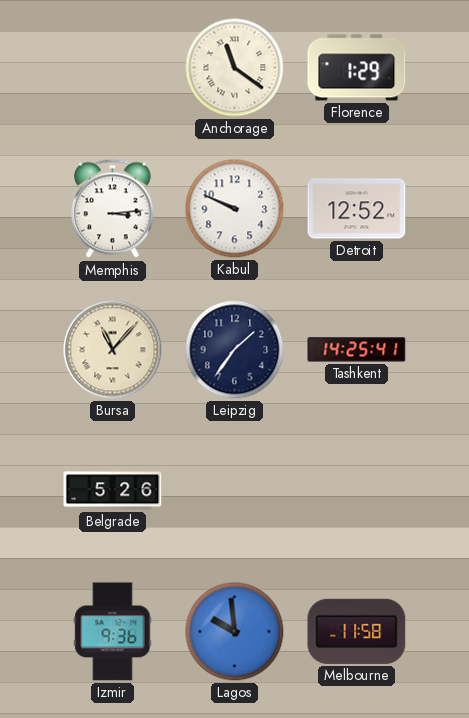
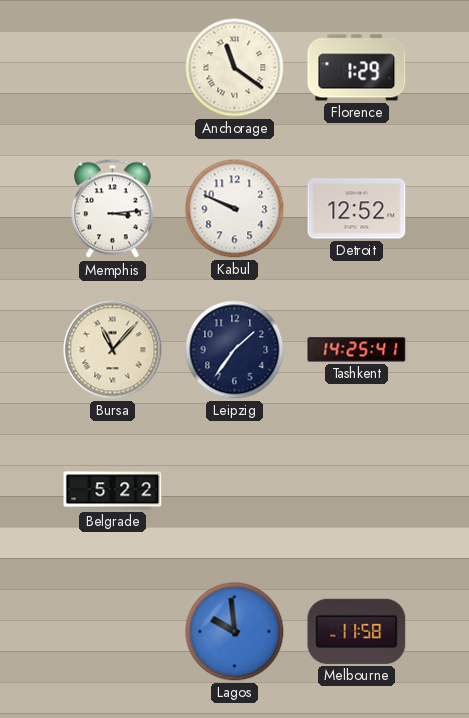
Belgrade: 5:26 -> 5:22 (113, 491)
Izmir: 9:36 -> none (113, 632)
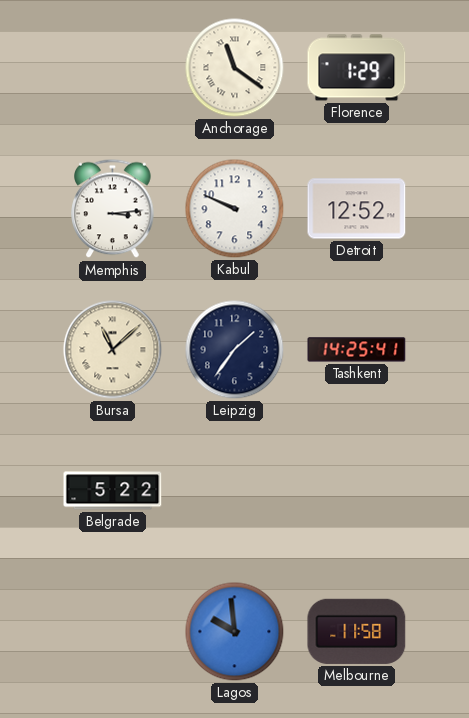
Bursa: 11:07 -> 11:08 (113, 350)
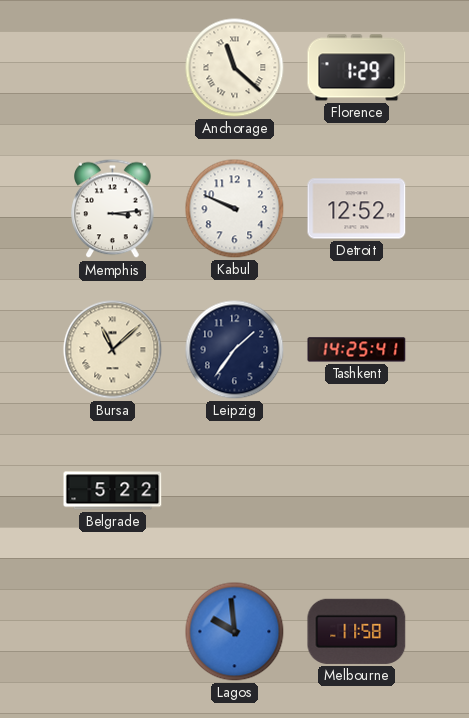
Anchorage: 11:21 -> 11:22 (235, 68)
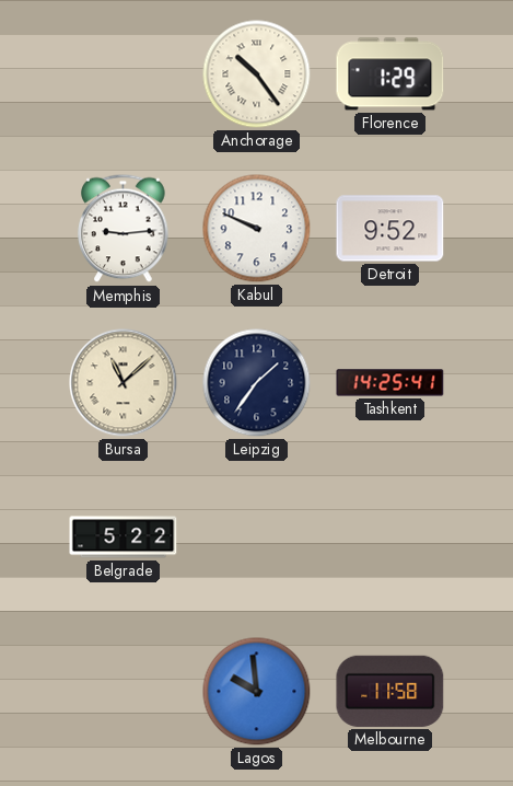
Anchorage: 11:22 -> 10:24 (257, 74)
Memphis: 3:14 -> 9:14 (124, 229)
Detroit: 12:52 -> 9:52 (390, 229)
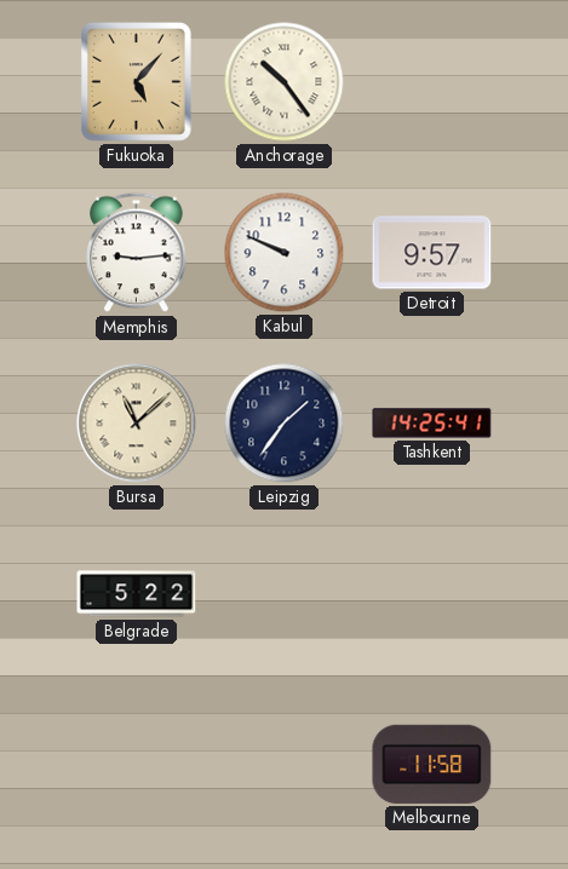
Fukuoka: none -> 5:07 (137, 82)
Florence: 1:29 -> none (390, 74)
Detroit: 9:52 -> 9:57 (432, 253)
Lagos: 9:59 -> none (257, 692)
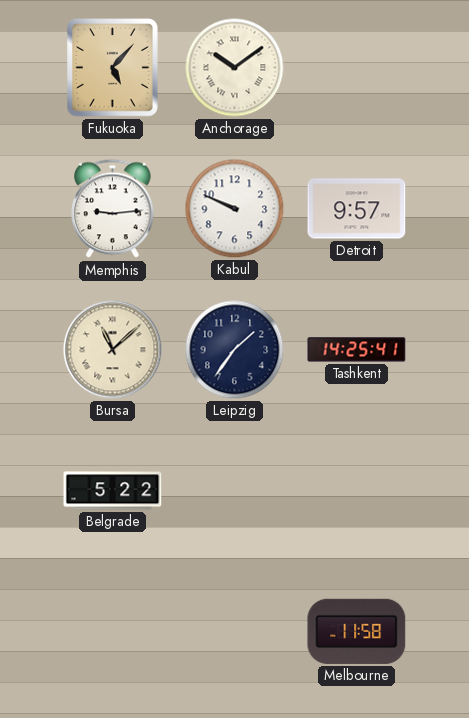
Anchorage: 10:24 -> 10:09 (235, 68)
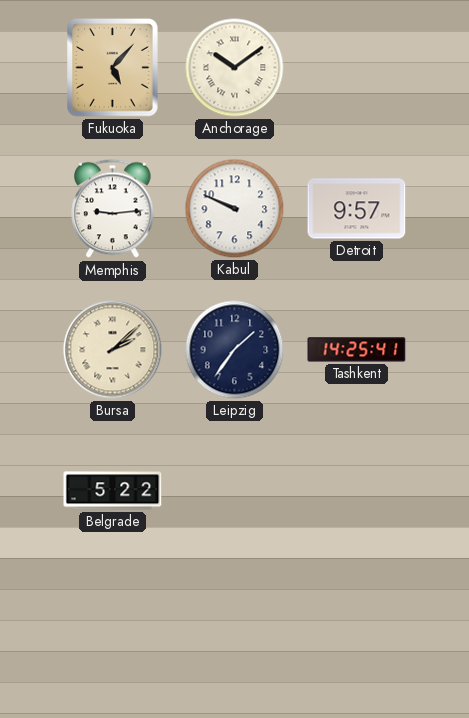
Bursa: 11:08 -> 2:08 (113, 350)
Melbourne: 11:58 -> none (357, 631)
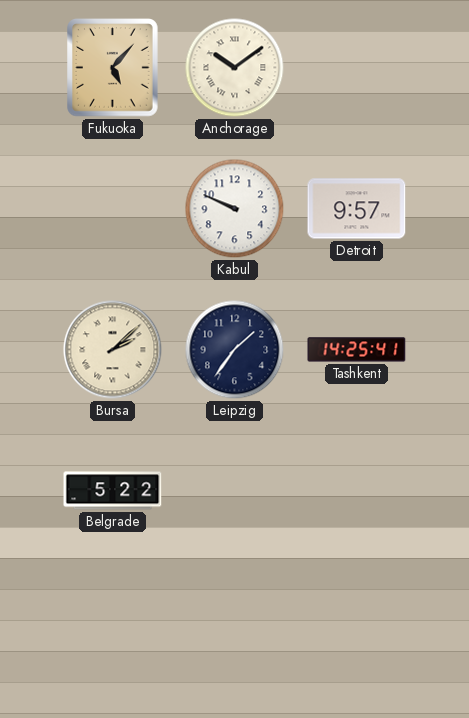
Memphis: 9:14 -> none (113, 209)
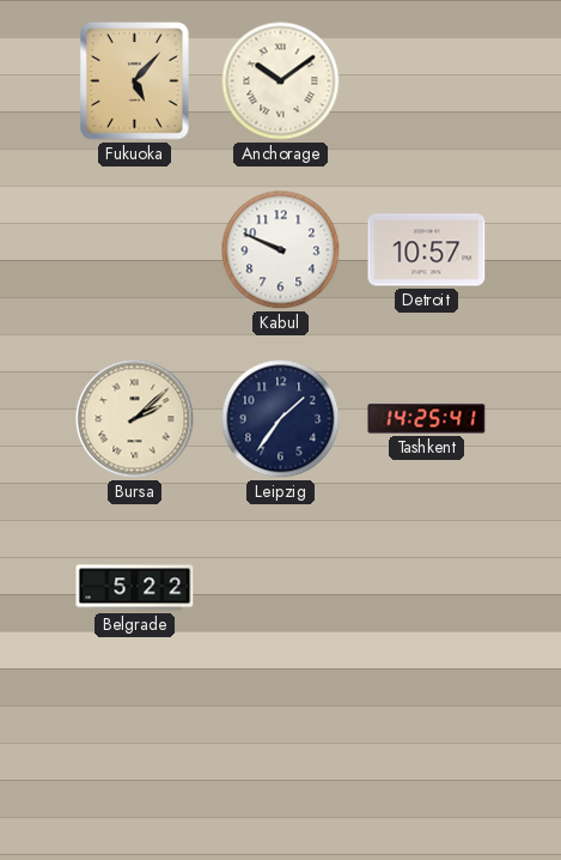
Detroit: 9:57 -> 10:57 (427, 250)
